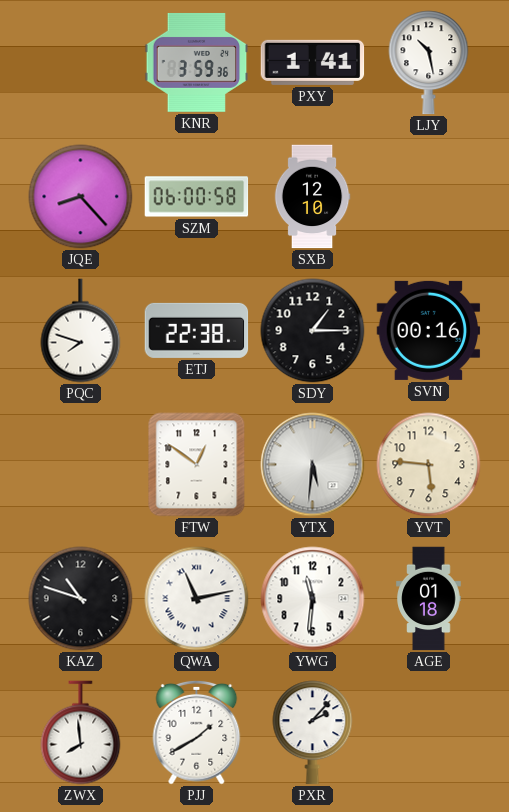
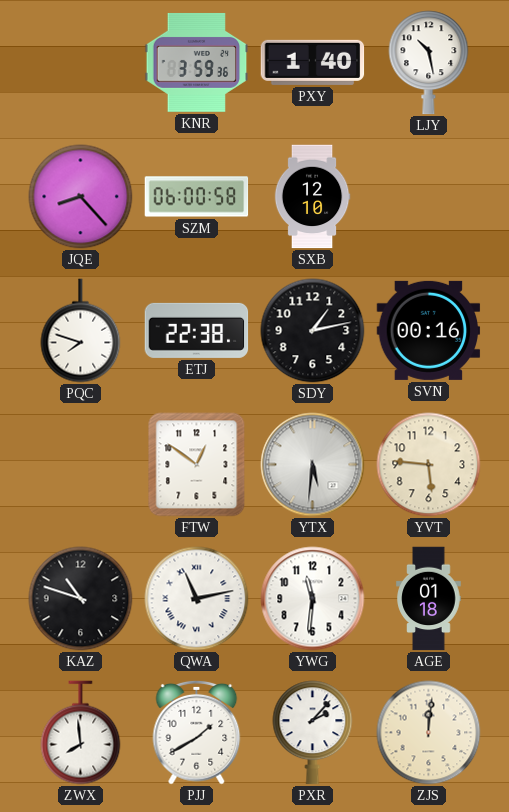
PXY: 1:41 -> 1:40 (313, 62)
SDY: 1:15 -> 1:13 (313, 331)
ZJS: none -> 12:01 (429, 733)
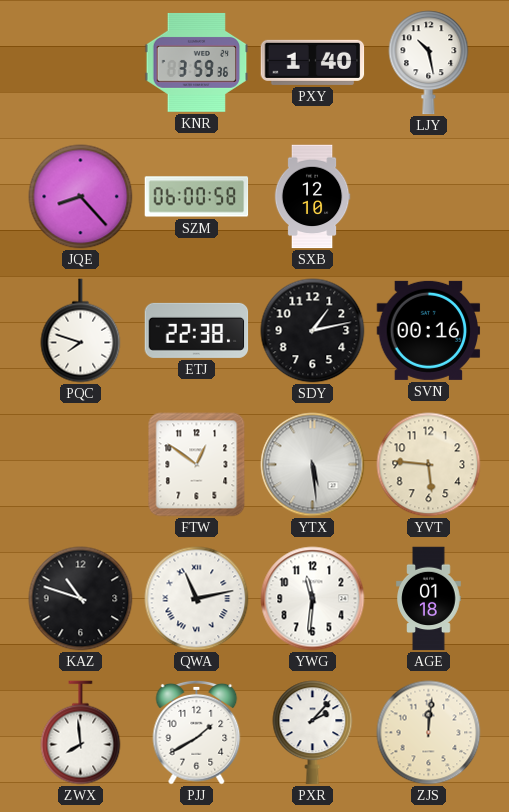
YTX: 5:31 -> 5:29 (313, 465)
